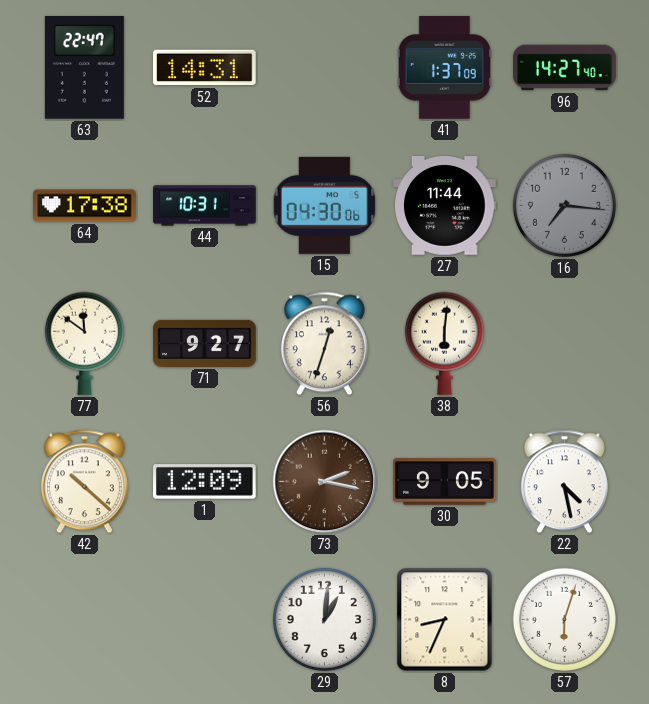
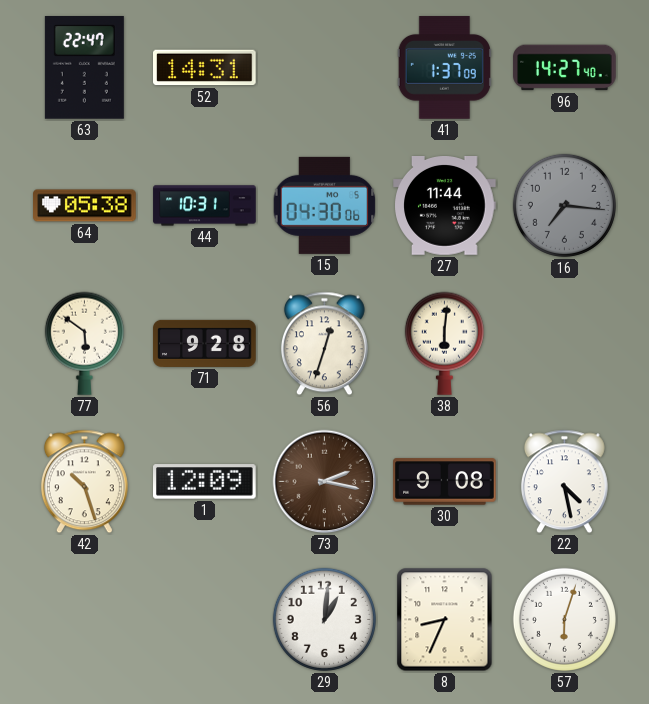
64: 17:38 -> 05:38 (85, 206)
77: 11:51 -> 5:51 (84, 343)
71: 9:27 -> 9:28 (205, 343)
42: 10:22 -> 10:27 (84, 482)
30: 9:05 -> 9:08 (445, 482)
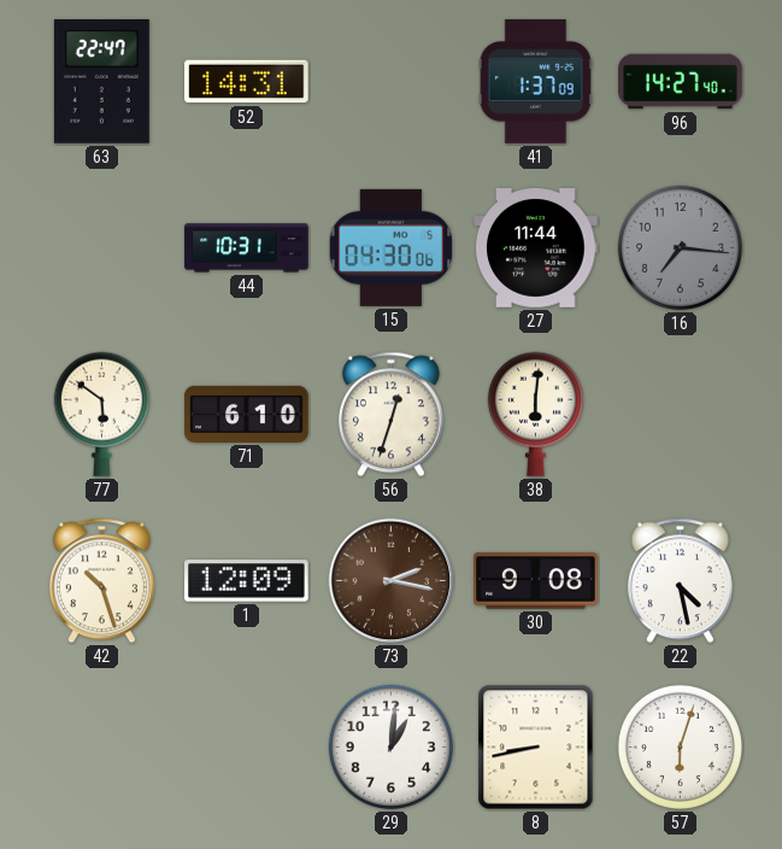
64: 05:38 -> none (85, 206)
71: 9:28 -> 6:10 (247, 414)
8: 8:34 -> 8:43 (536, 748)
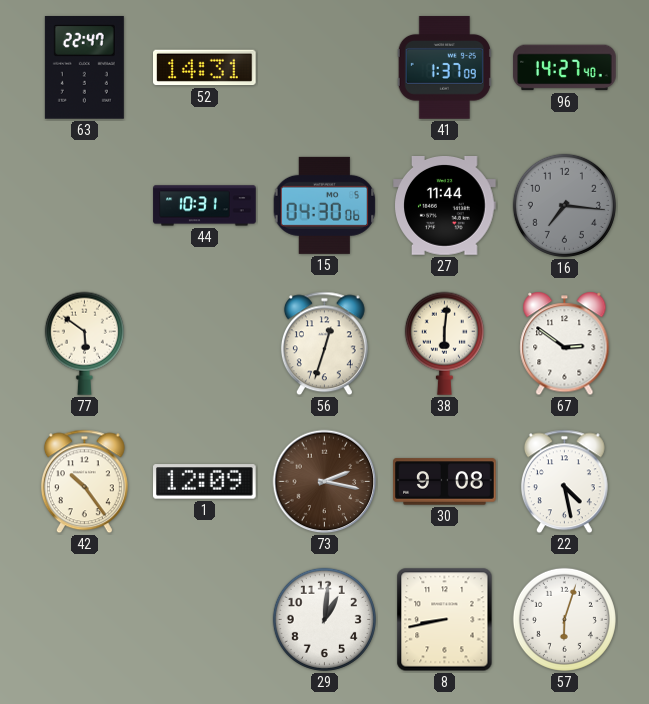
71: 6:10 -> none (247, 414)
67: none -> 2:51 (565, 344)
42: 10:27 -> 10:24 (84, 482)
